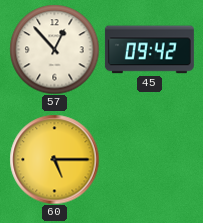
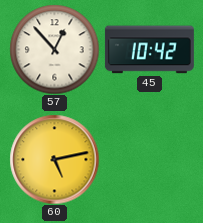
45: 09:42 -> 10:42 (149, 50)
60: 5:15 -> 5:13 (54, 159)
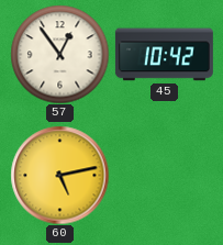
57: 12:53 -> 12:54 (59, 54)
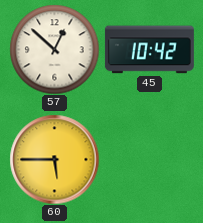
57: 12:54 -> 12:52 (54, 49)
60: 5:13 -> 5:45 (54, 159)
